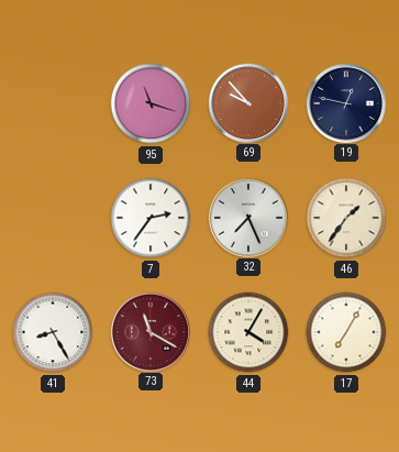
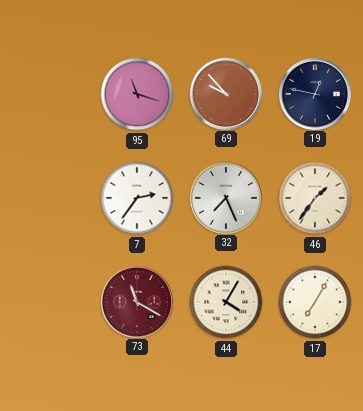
41: 8:25 -> none (53, 332)
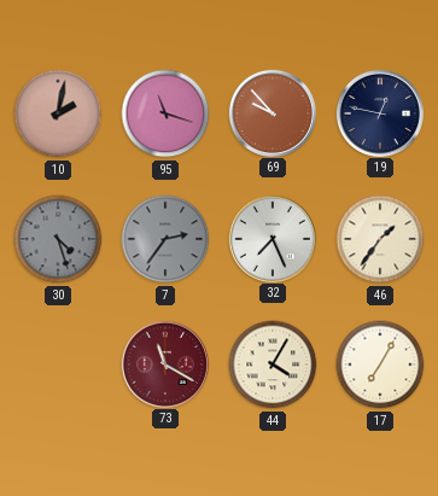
10: none -> 2:02 (58, 113)
30: none -> 4:27 (58, 239)
7 dial: white -> grey (165, 239)
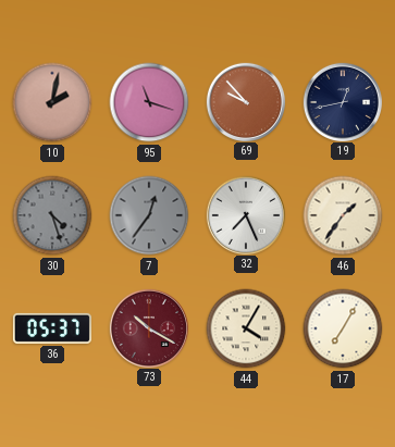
19: 12:47 -> 12:43 (342, 101)
7: 2:36 -> 12:36 (149, 215)
36: none -> 05:37 (52, 328)
73: 11:20 -> 10:20 (148, 327)
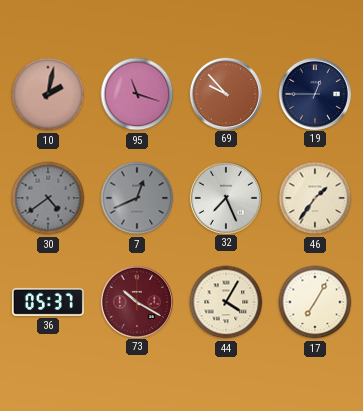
19: 12:43 -> 12:45 (314, 93)
30: 4:27 -> 4:39 (48, 198)
7: 12:36 -> 12:41 (137, 198)
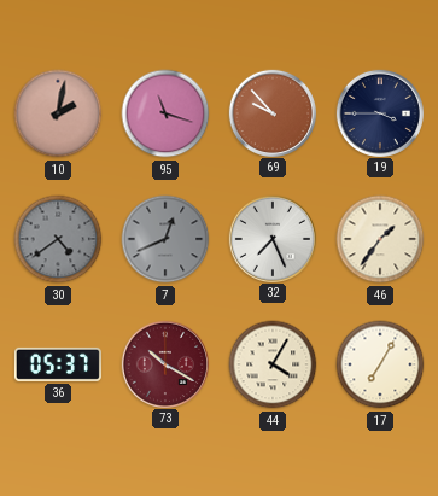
19: 12:45 -> 3:45 (379, 112)
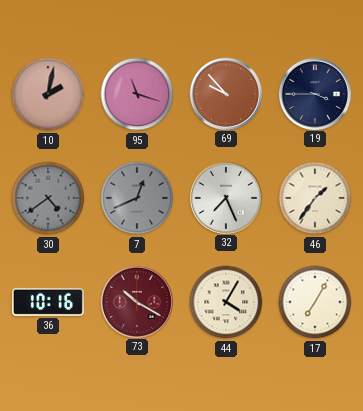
36: 05:37 -> 10:16 (48, 302)
